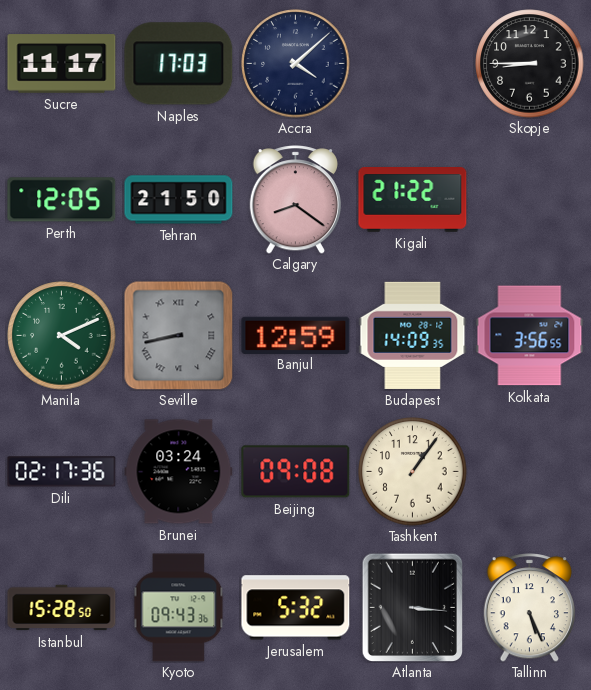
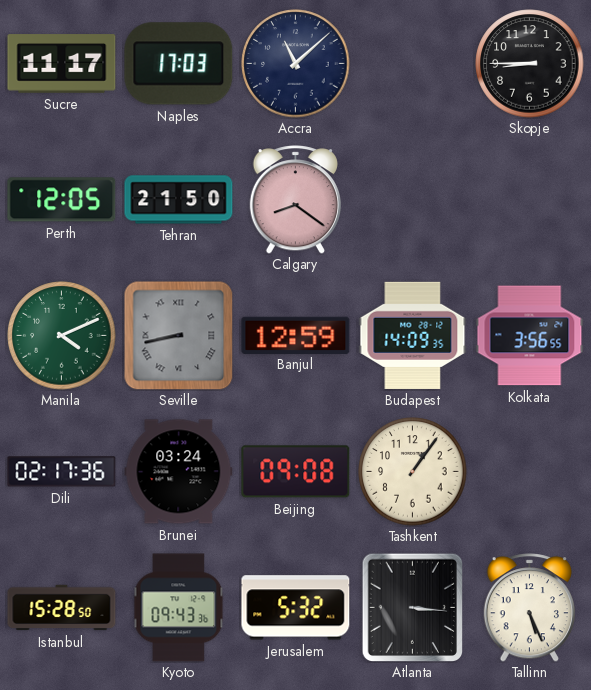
Accra: 4:08 -> 11:08 (296, 64)
Kigali: 21:22 -> none (413, 200)
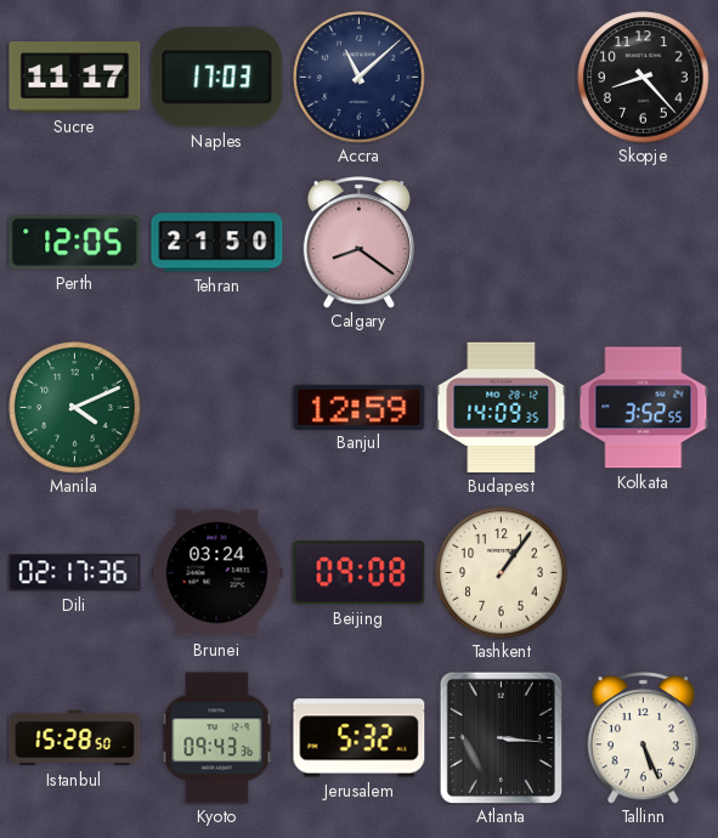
Skopje: 8:45 -> 8:23 (644, 78)
Seville: 8:43 -> none (178, 335)
Kolkata: 3:56 -> 3:52 (644, 408)
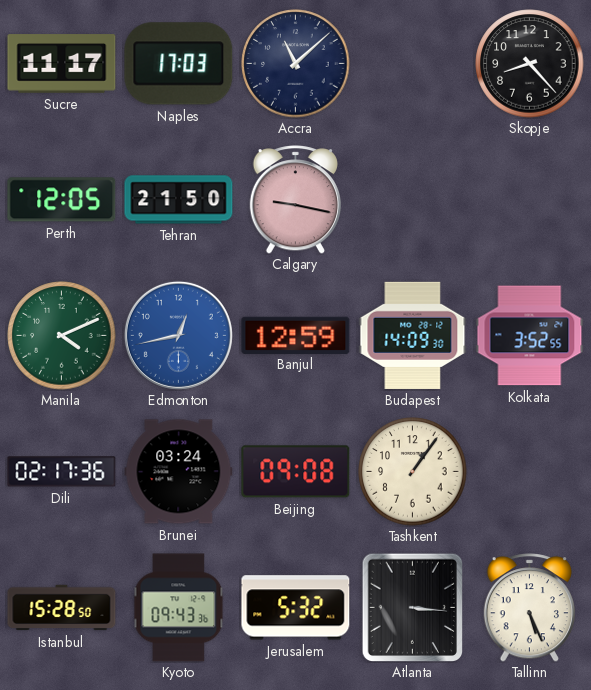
Calgary: 8:21 -> 9:17 (295, 200)
Edmonton: none -> 12:43 (178, 335)
Budapest: 14:09:35 -> 14:09:30 (413, 335)
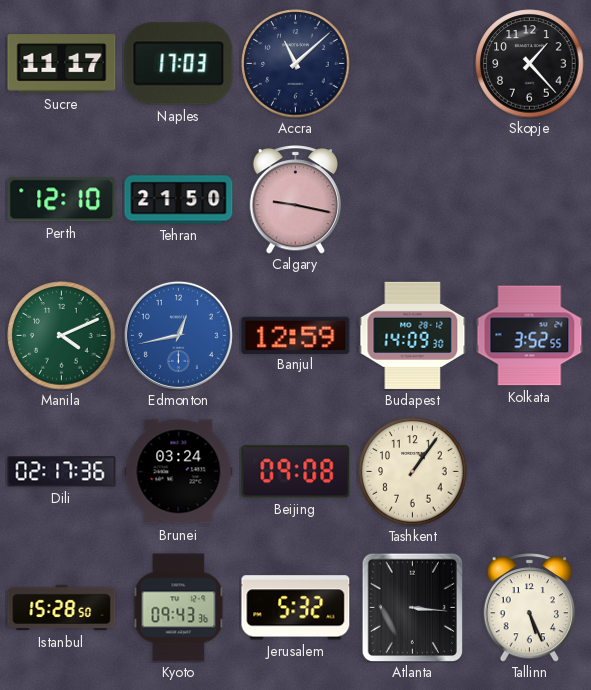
Skopje: 8:23 -> 1:23 (530, 64)
Perth: 12:05 -> 12:10 (62, 200)
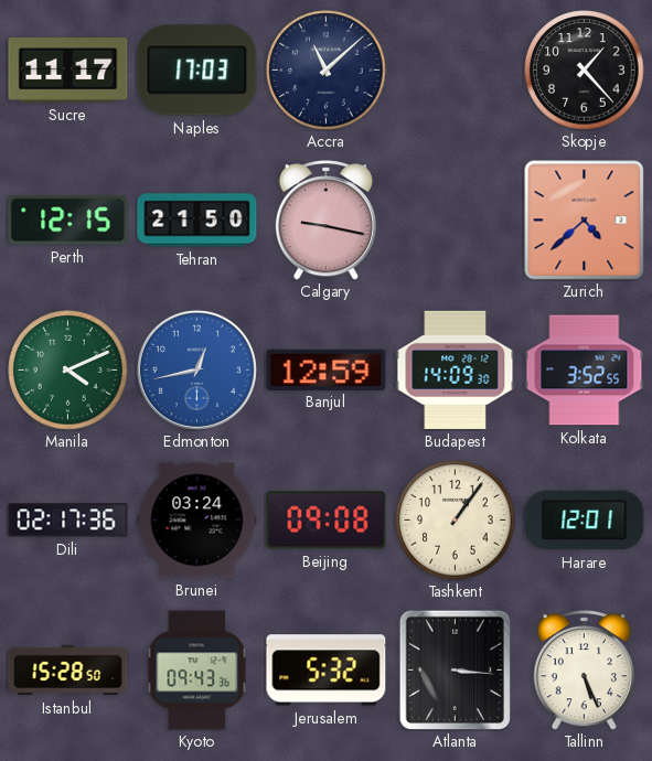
Perth: 12:10 -> 12:15 (68, 221)
Zurich: none -> 4:38 (584, 219)
Harare: none -> 12:01 (585, 521)
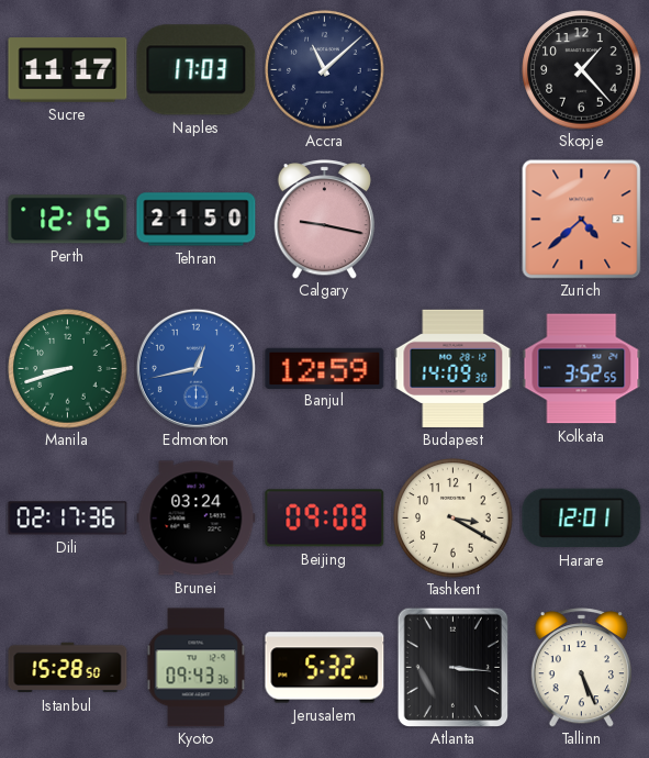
Manila: 4:11 -> 8:42 (68, 369)
Tashkent: 1:06 -> 3:20 (454, 519)
